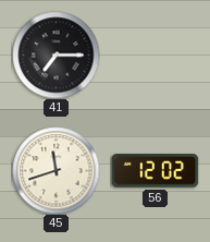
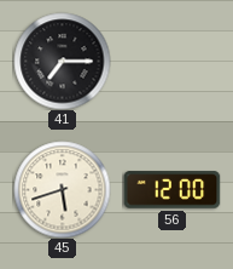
45: 11:42 -> 5:42 (62, 189)
56: 12:02 -> 12:00 (171, 190)
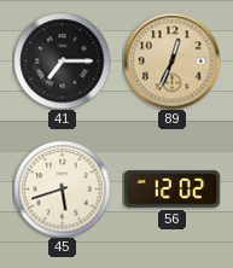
89: none -> 12:34 (171, 60)
56: 12:00 -> 12:02 (171, 190)
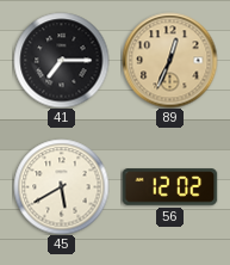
45: 5:42 -> 5:40 (61, 186)
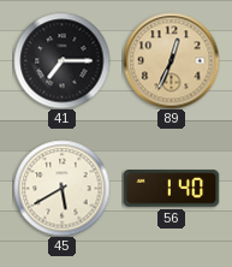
56: 12:02 -> 1:40 (171, 189)
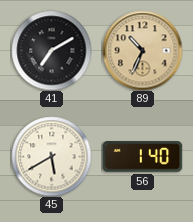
41: 7:15 -> 7:10 (51, 50)
89: 12:34 -> 10:34 (142, 50)
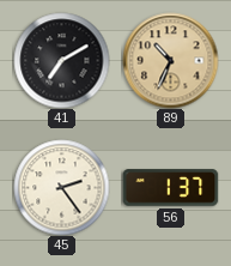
45: 5:40 -> 2:24 (61, 187)
56: 1:40 -> 1:37 (170, 188)
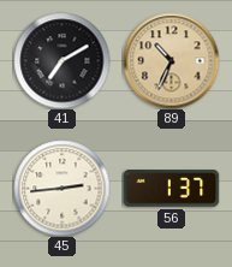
45: 2:24 -> 2:44 (61, 188)
